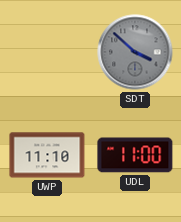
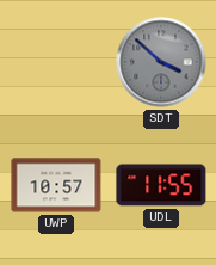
UWP: 11:10 -> 10:57 (56, 185)
UDL: 11:00 -> 11:55 (161, 185)
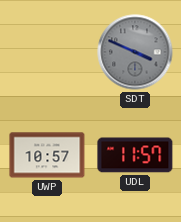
SDT: 3:52 -> 3:49 (135, 52)
UDL: 11:55 -> 11:57 (135, 155)
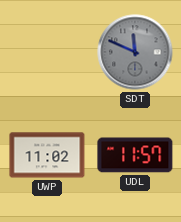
SDT: 3:49 -> 11:49 (135, 52)
UWP: 10:57 -> 11:02 (47, 155)
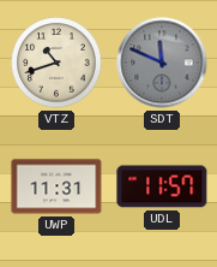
VTZ: none -> 10:42 (56, 63)
UWP: 11:02 -> 11:31 (56, 186)
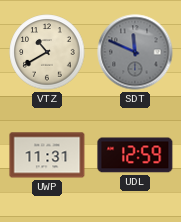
VTZ: 10:42 -> 10:40 (47, 52)
UDL: 11:57 -> 12:59 (135, 155)
